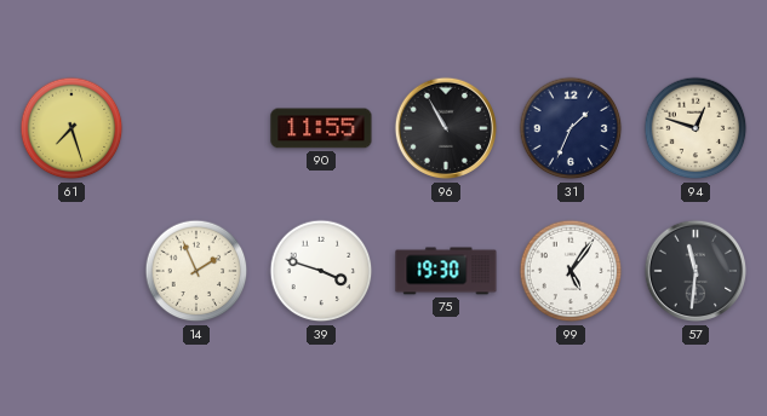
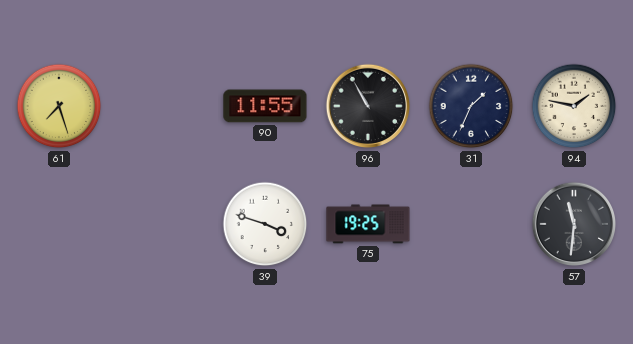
94: 12:48 -> 1:47 (574, 106)
14: 1:56 -> none (196, 271)
75: 19:30 -> 19:25 (368, 224)
99: 5:06 -> none (571, 271)
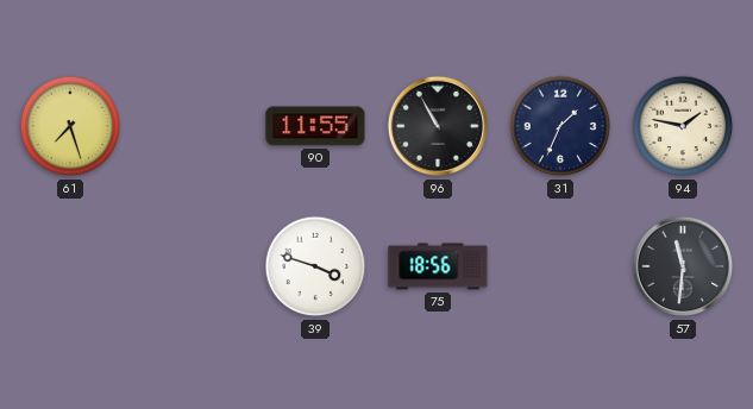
75: 19:25 -> 18:56 (438, 266)
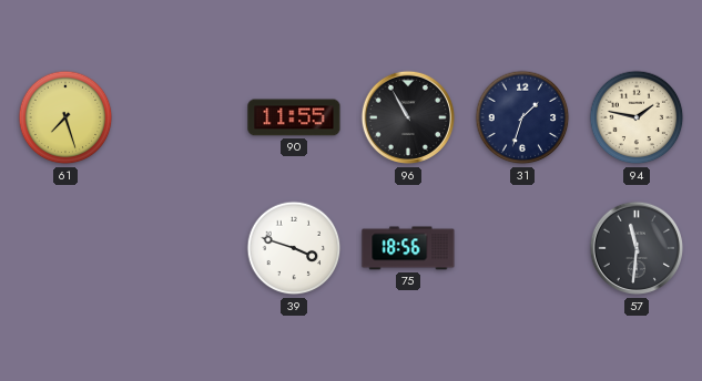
31: 1:34 -> 1:33 (522, 117)
